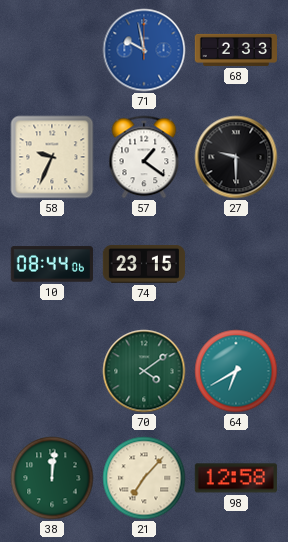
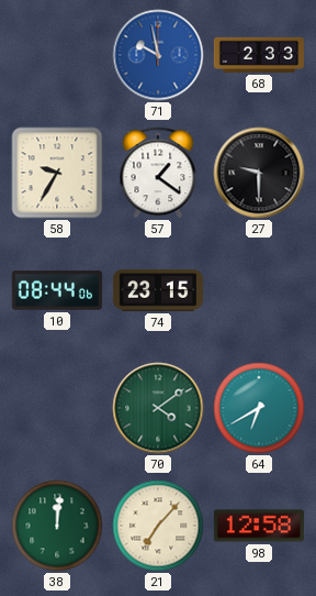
58: 9:34 -> 9:35 (57, 173)
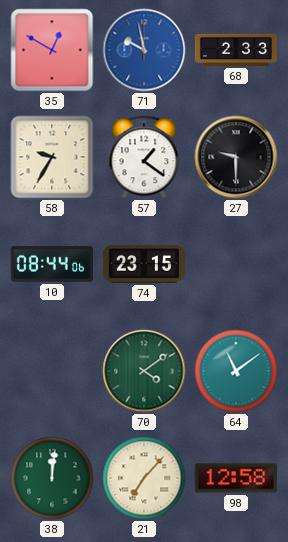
35: none -> 12:50 (52, 50)
64: 6:40 -> 11:09 (236, 371)
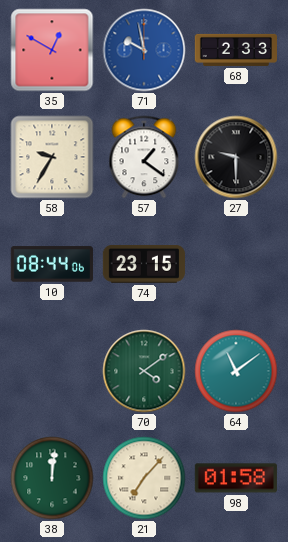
98: 12:58 -> 01:58 (236, 478)
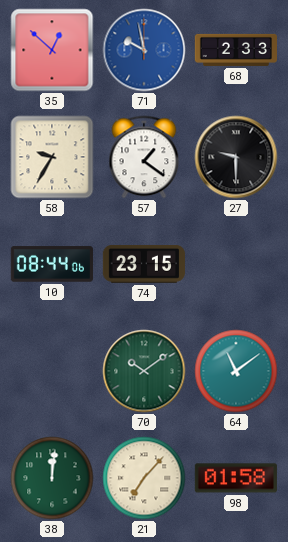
35: 12:50 -> 12:52 (52, 50)
70: 4:09 -> 10:09 (144, 371)
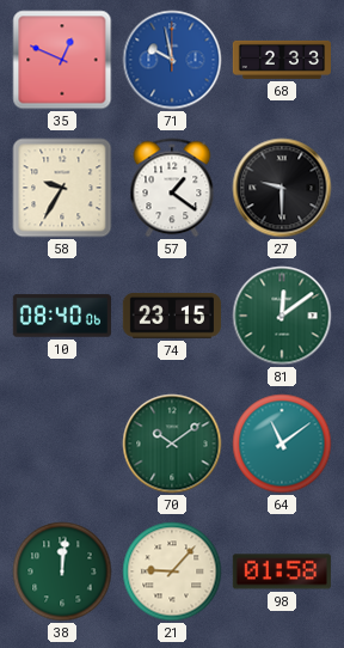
35: 12:52 -> 12:49 (62, 60)
10: 08:44 -> 08:40 (62, 316)
81: none -> 12:09 (282, 316)
21: 7:07 -> 9:07 (172, 571)
